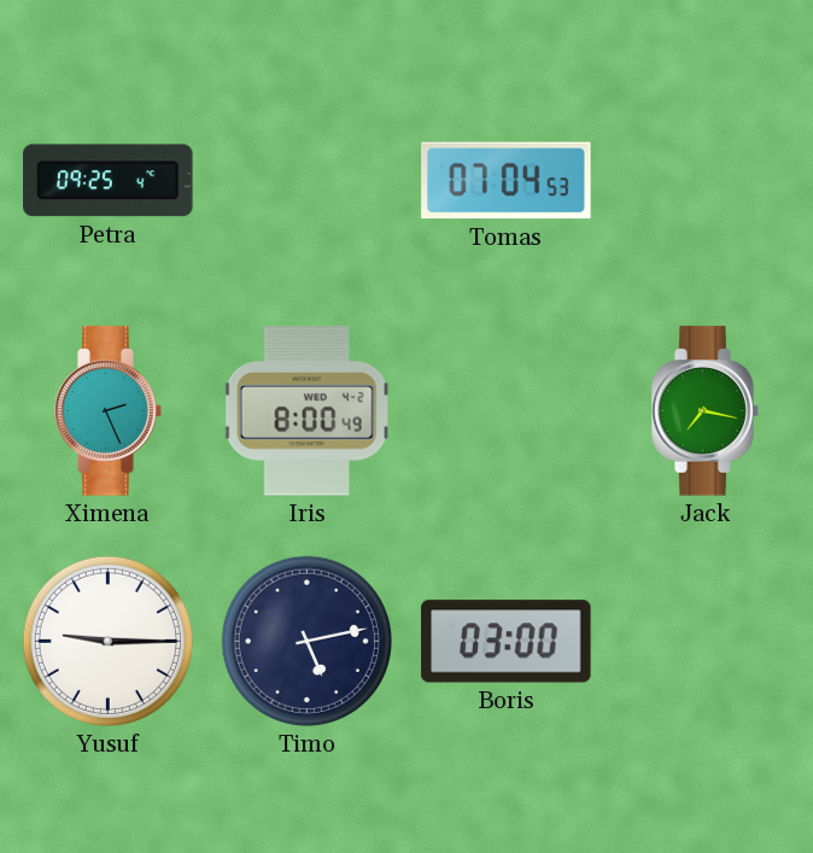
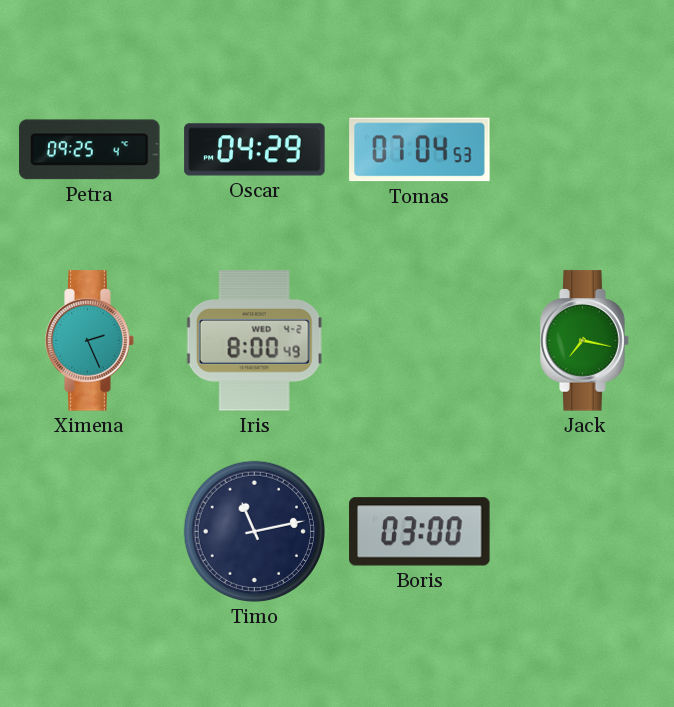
Oscar: none -> 04:29 (255, 150)
Yusuf: 9:15 -> none (107, 641)
Timo: 5:13 -> 11:13 (254, 531)
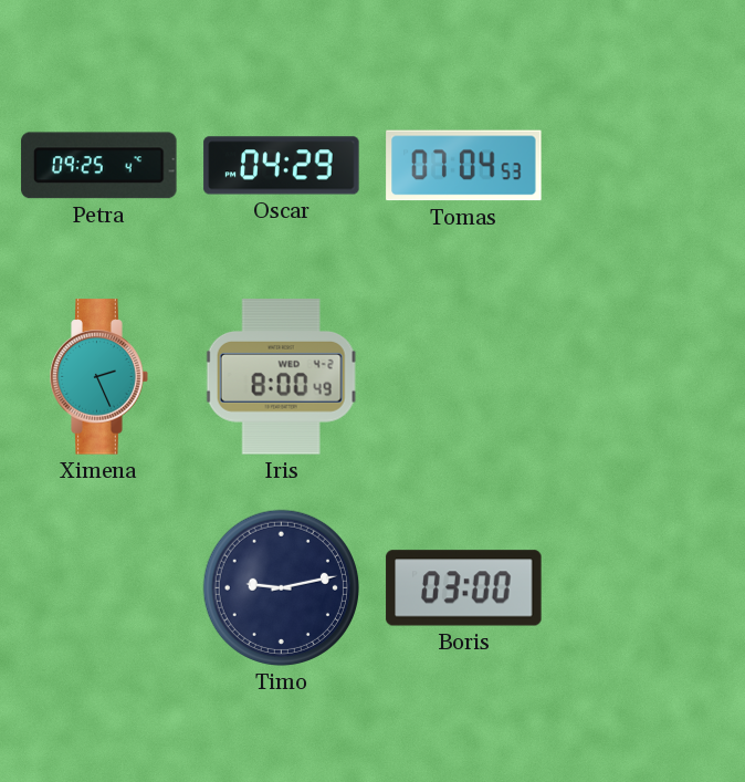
Jack: 7:17 -> none (585, 341)
Timo: 11:13 -> 9:13 (281, 587)
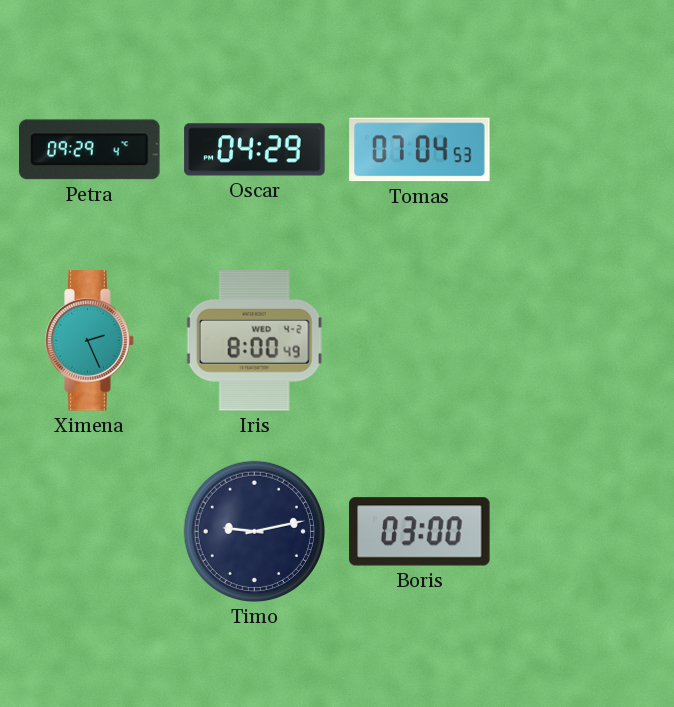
Petra: 09:25 -> 09:29 (90, 150)
